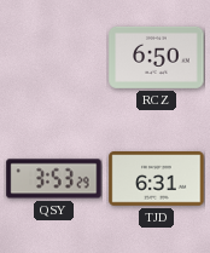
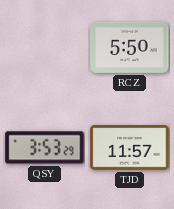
RCZ: 6:50 -> 5:50 (130, 47)
TJD: 6:31 -> 11:57 (130, 148)
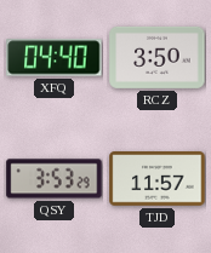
XFQ: none -> 04:40 (55, 58)
RCZ: 5:50 -> 3:50 (158, 57)
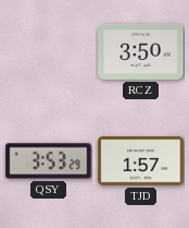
XFQ: 04:40 -> none (55, 58)
TJD: 11:57 -> 1:57 (141, 161)
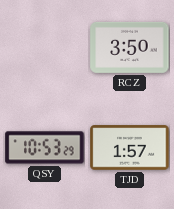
QSY: 3:53 -> 10:53 (45, 148)
